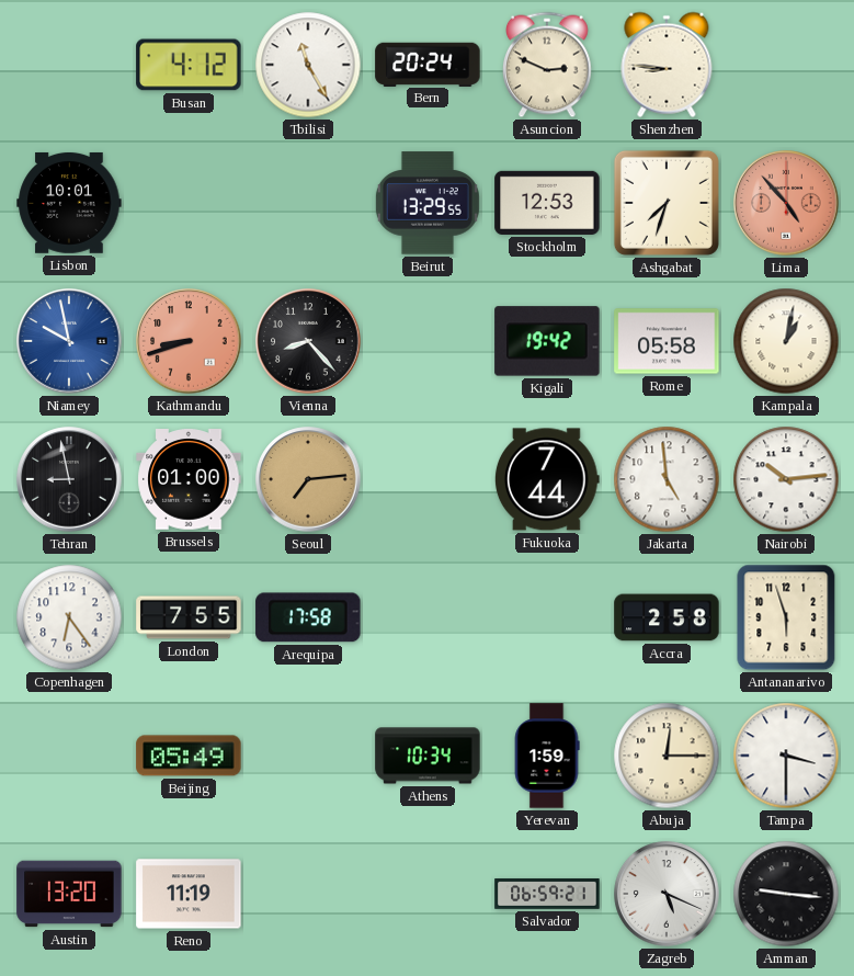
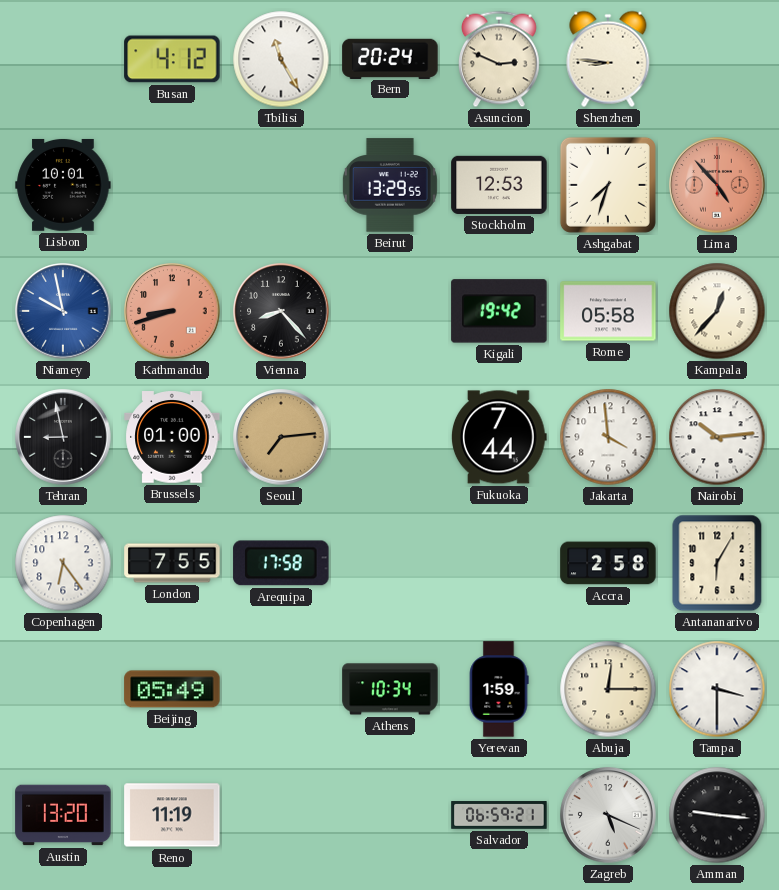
Kampala: 1:02 -> 12:37 (717, 311)
Jakarta: 4:59 -> 3:59 (608, 437)
Antananarivo: 5:57 -> 6:05 (717, 563)
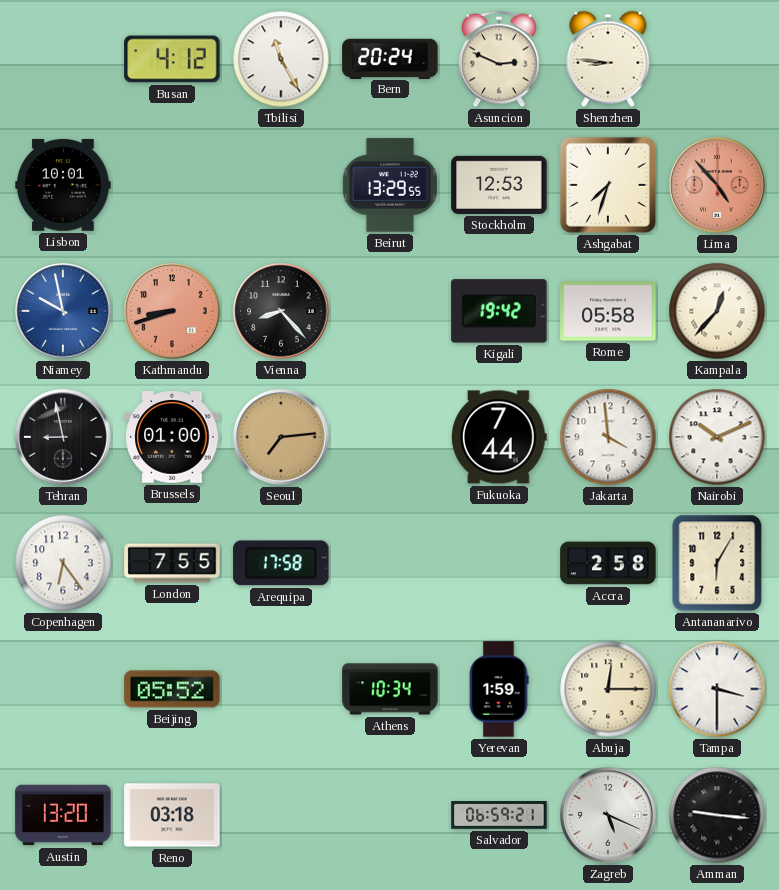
Nairobi: 10:14 -> 10:11 (717, 437)
Beijing: 05:49 -> 05:52 (172, 689)
Reno: 11:19 -> 03:18 (172, 815)
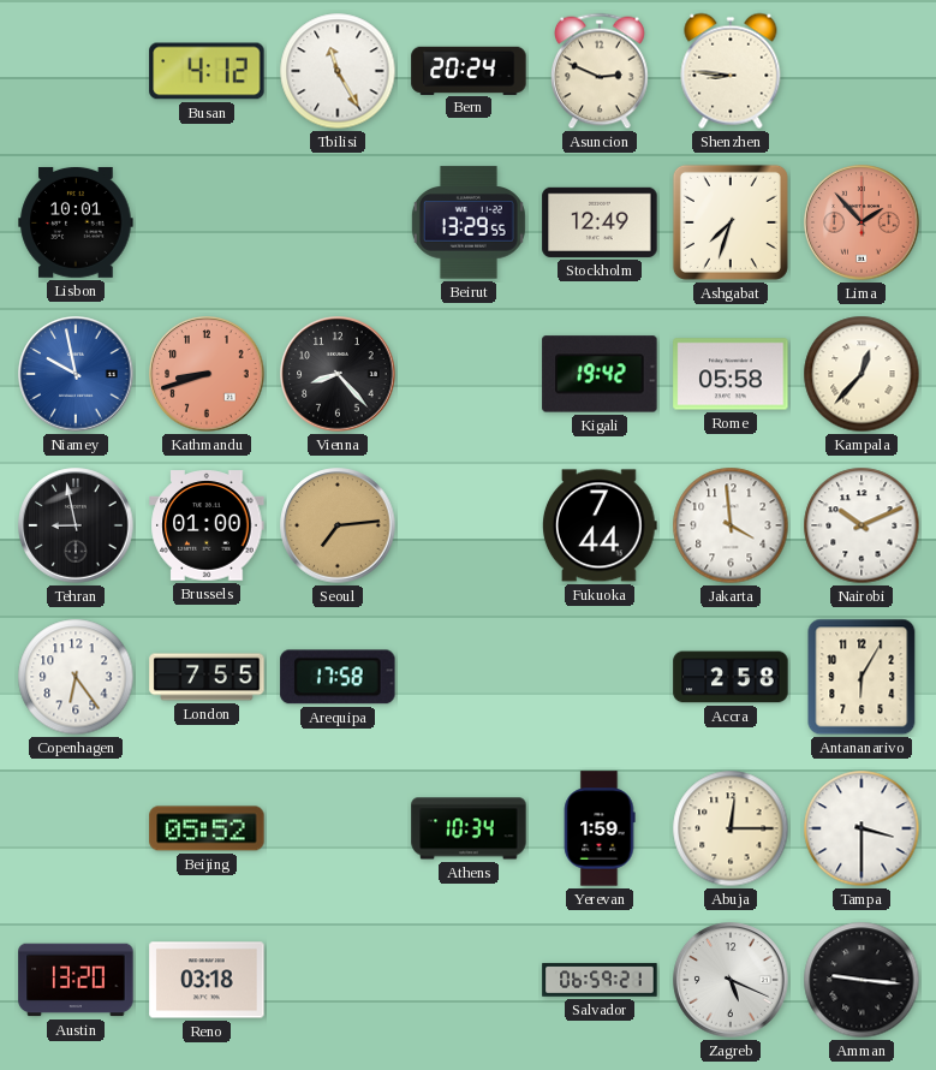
Stockholm: 12:53 -> 12:49 (600, 222)
Lima: 4:53 -> 1:53 (862, 222)
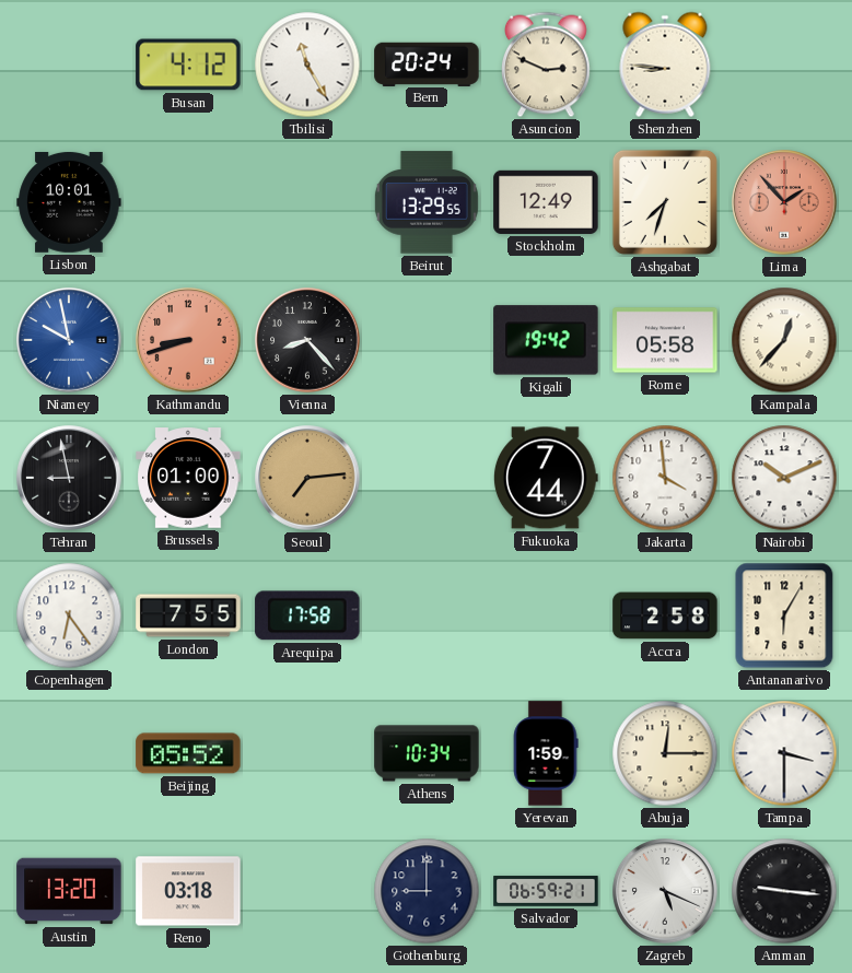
Gothenburg: none -> 9:00 (427, 891)
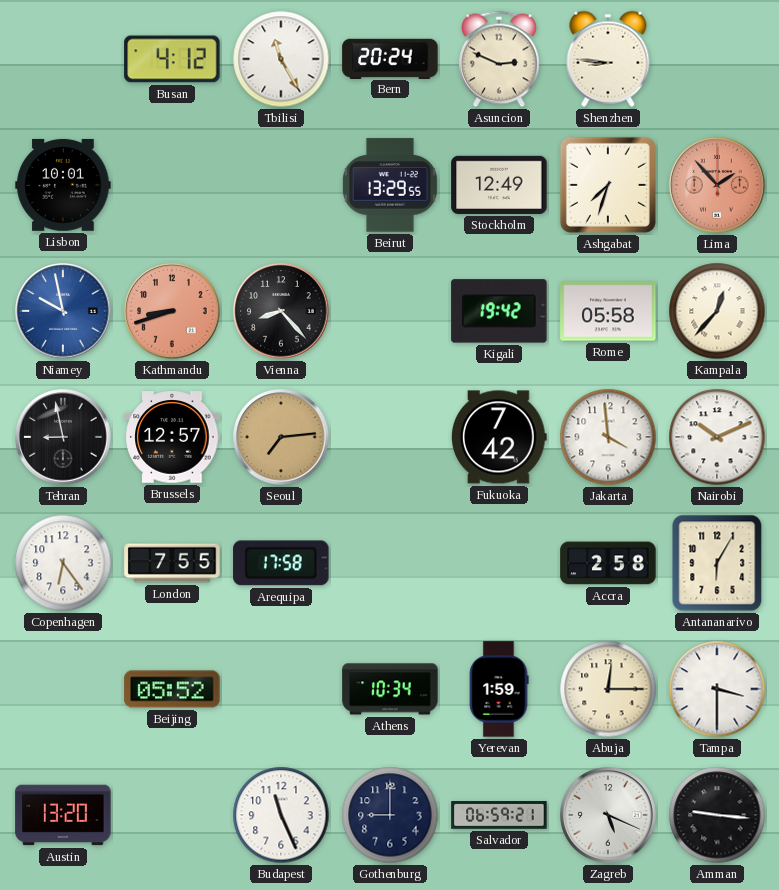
Brussels: 01:00 -> 12:57 (172, 437)
Fukuoka: 7:44 -> 7:42 (499, 437)
Reno: 03:18 -> none (188, 891)
Budapest: none -> 11:26 (281, 815)
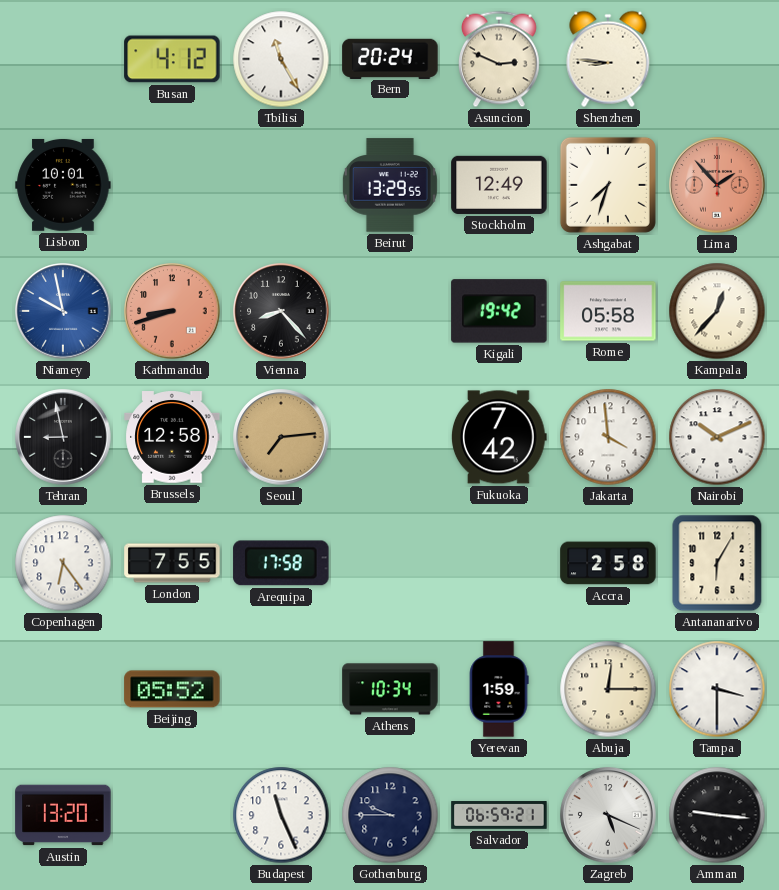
Brussels: 12:57 -> 12:58 (172, 437)
Gothenburg: 9:00 -> 9:45 (390, 815)
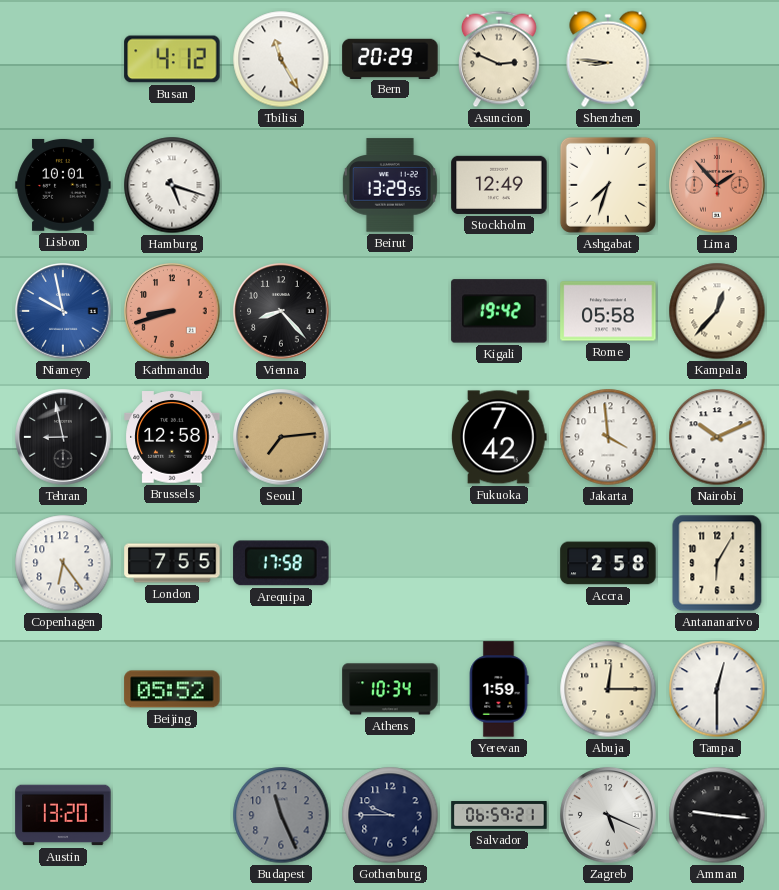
Bern: 20:24 -> 20:29 (390, 58)
Hamburg: none -> 5:18 (172, 185)
Tampa: 3:30 -> 12:30 (717, 689)
Budapest dial: white -> grey (281, 815)
